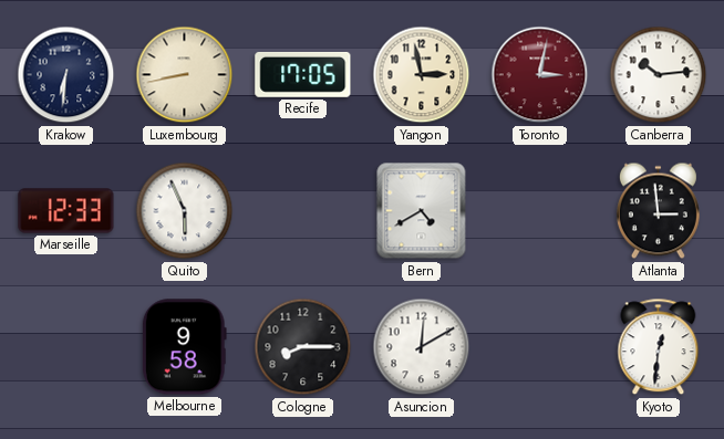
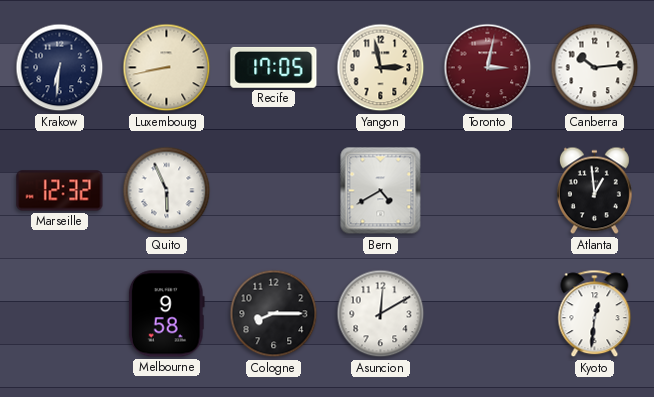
Marseille: 12:33 -> 12:32 (60, 191)
Atlanta: 2:59 -> 12:59 (594, 191)
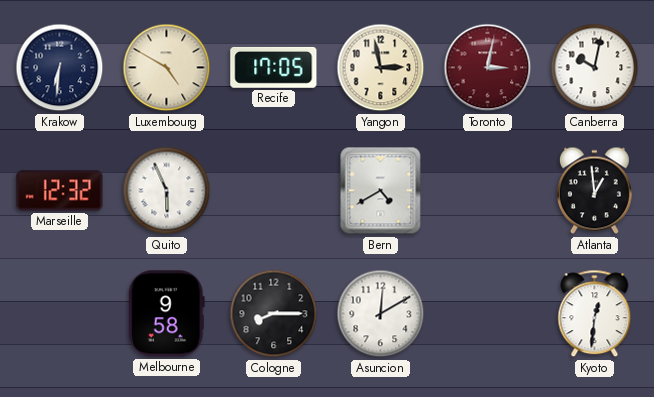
Luxembourg: 8:43 -> 4:50 (167, 68)
Canberra: 10:14 -> 10:02 (595, 68)
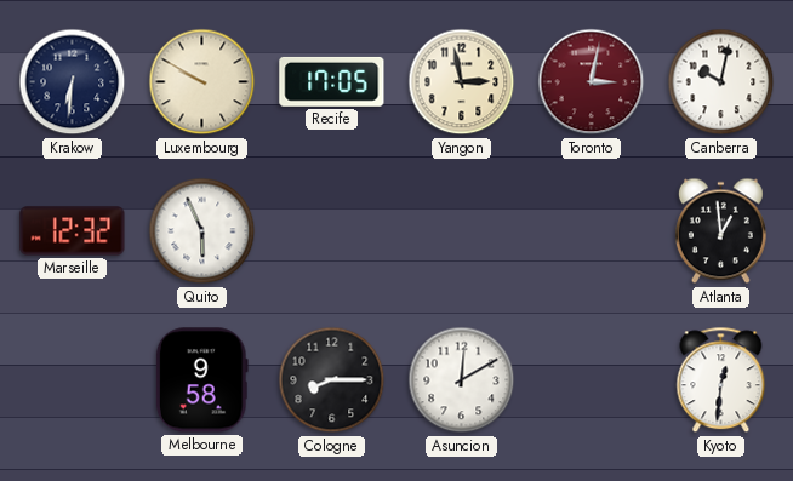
Luxembourg: 4:50 -> 9:50 (202, 82)
Bern: 4:40 -> none (381, 191)
